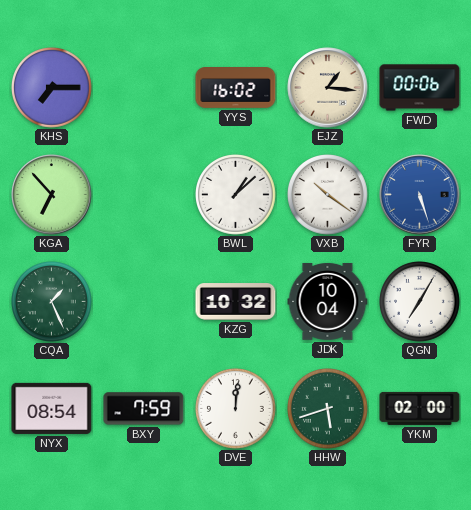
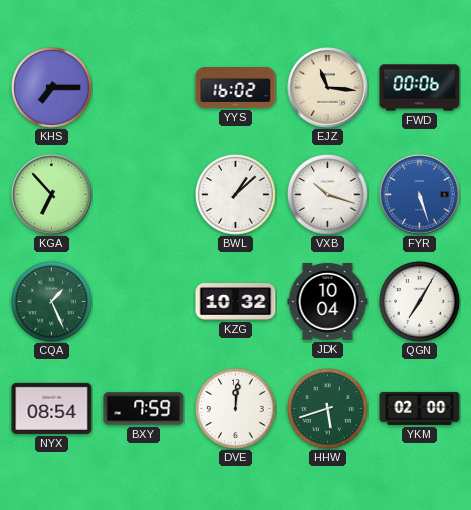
EJZ: 1:16 -> 11:16 (328, 88)
VXB: 10:21 -> 10:18 (328, 195)
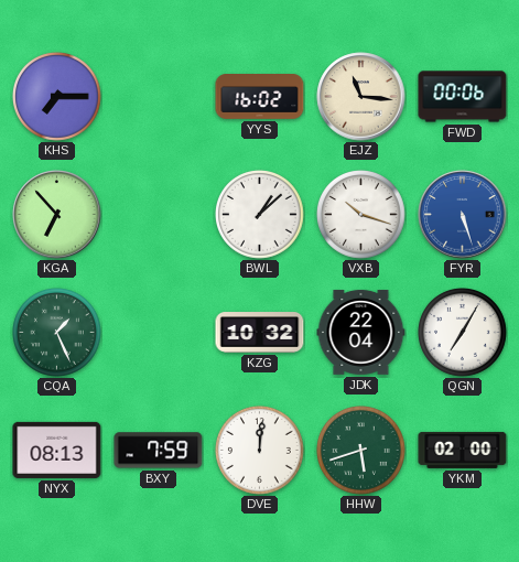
JDK: 10:04 -> 22:04 (361, 333)
NYX: 08:54 -> 08:13 (57, 450)
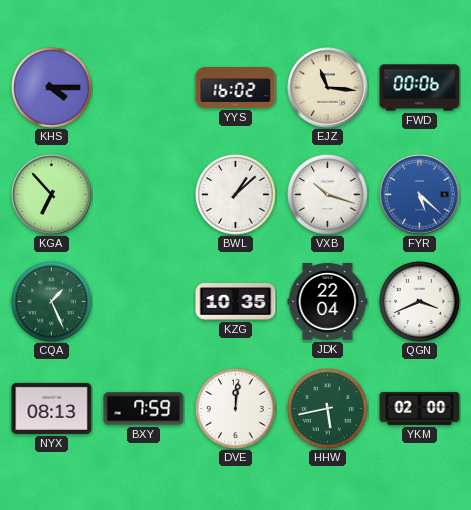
KHS: 7:15 -> 4:15 (52, 88)
FYR: 5:27 -> 5:22 (420, 195)
KZG: 10:32 -> 10:35 (236, 302)
QGN: 7:05 -> 3:41 (420, 302)
HHW: 5:42 -> 5:43 (328, 409)
